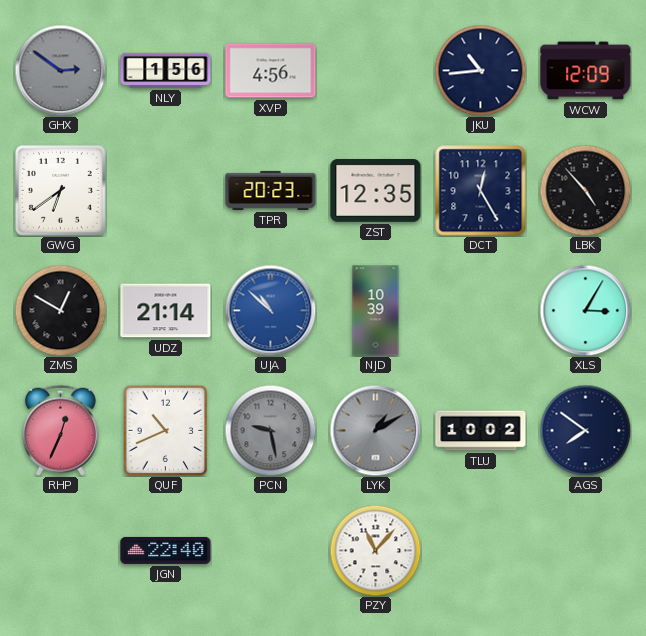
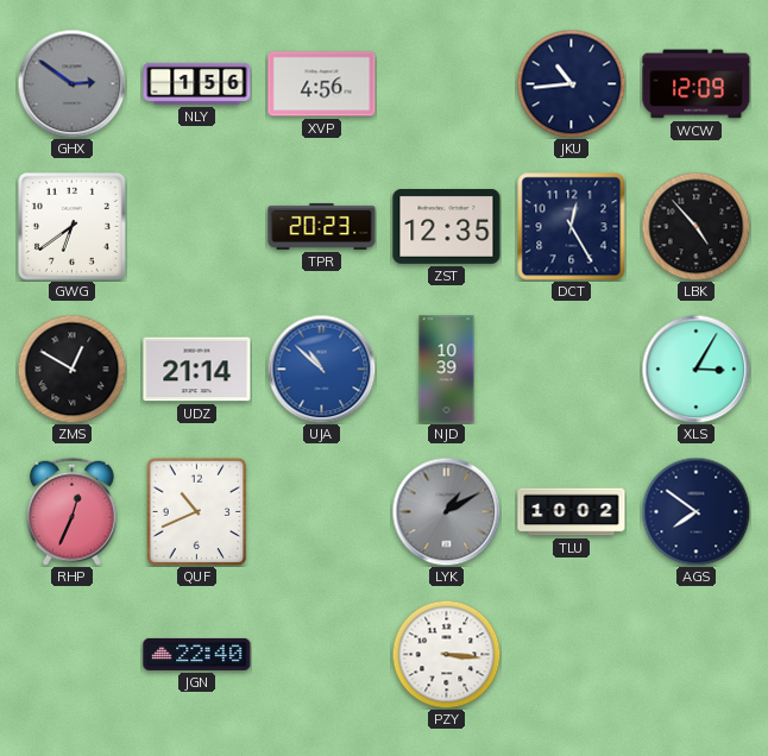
PCN: 9:28 -> none (270, 430)
PZY: 11:07 -> 3:16 (446, 654)
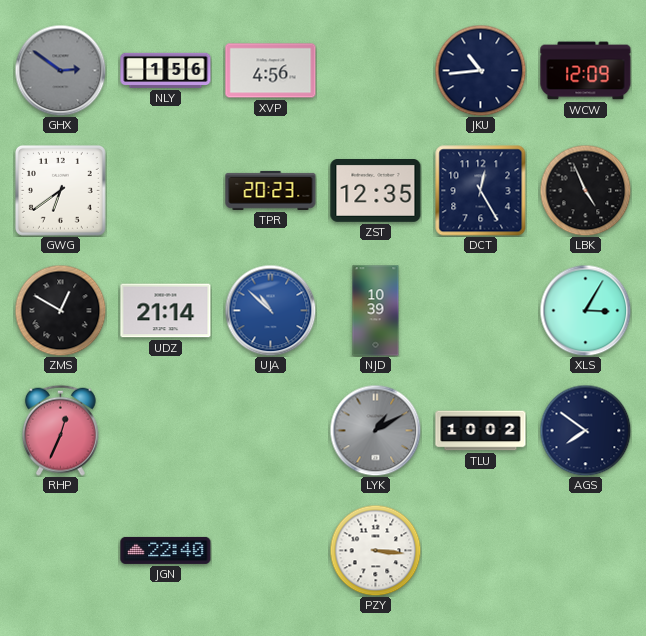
LBK: 4:53 -> 4:56 (585, 190)
QUF: 10:41 -> none (197, 511)
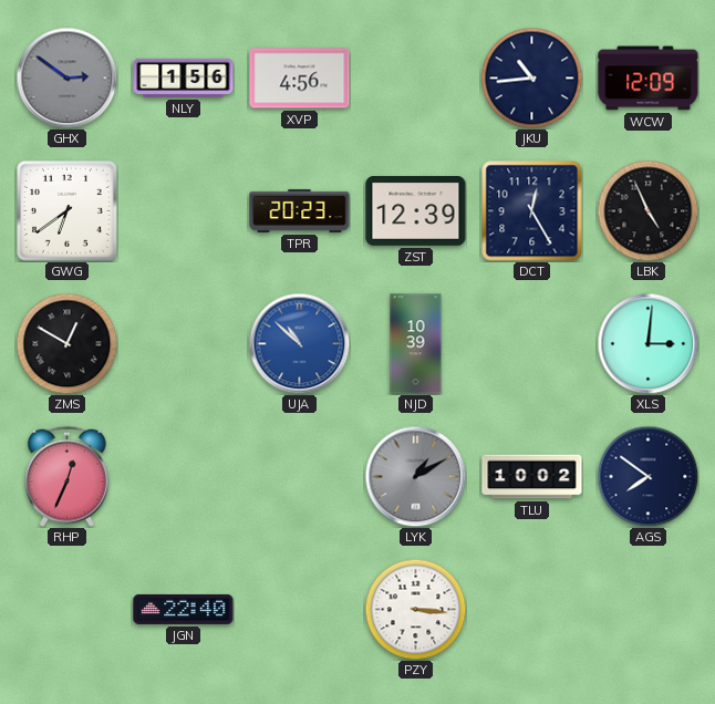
ZST: 12:35 -> 12:39 (416, 211)
UDZ: 21:14 -> none (166, 311)
XLS: 3:05 -> 3:01 (647, 343)
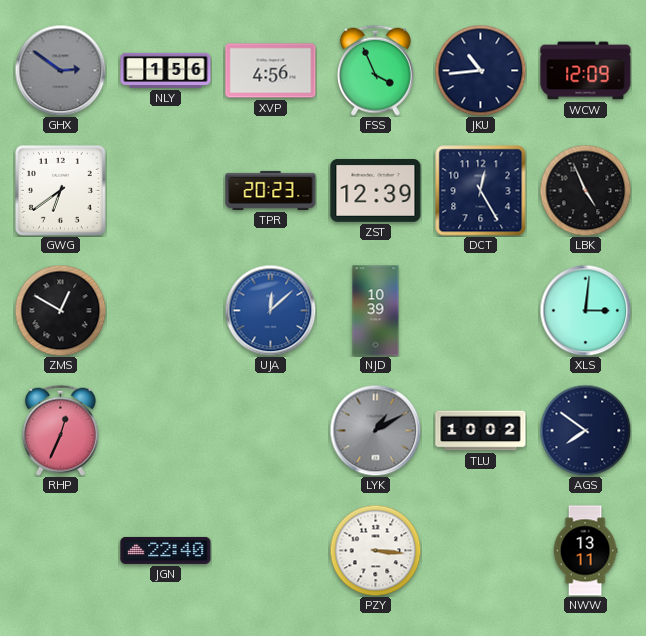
FSS: none -> 3:56 (375, 70)
UJA: 10:52 -> 12:08 (270, 310)
NWW: none -> 13:11 (585, 551)
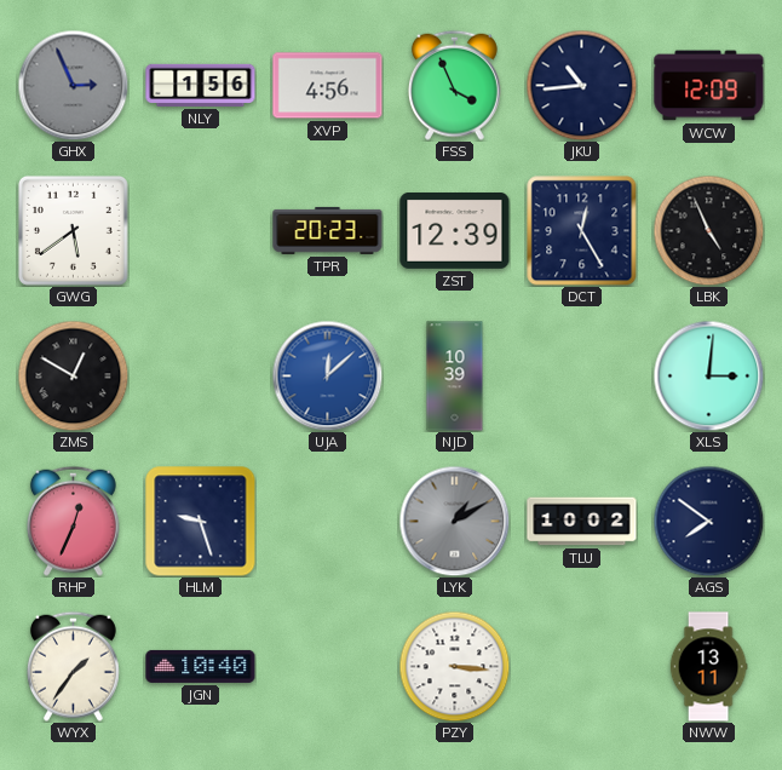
GHX: 2:51 -> 2:56 (73, 85)
GWG: 6:39 -> 5:39 (73, 230)
HLM: none -> 9:27 (201, 522)
WYX: none -> 1:36 (73, 666)
JGN: 22:40 -> 10:40 (201, 666)
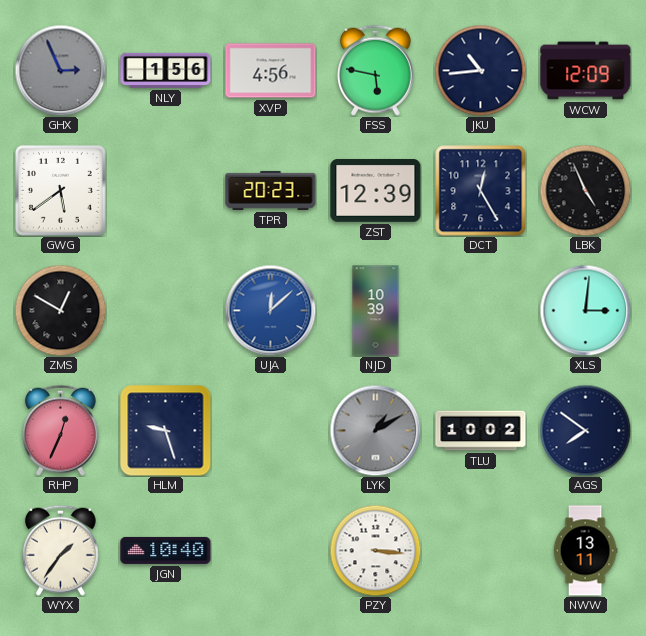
FSS: 3:56 -> 5:47 (375, 70)
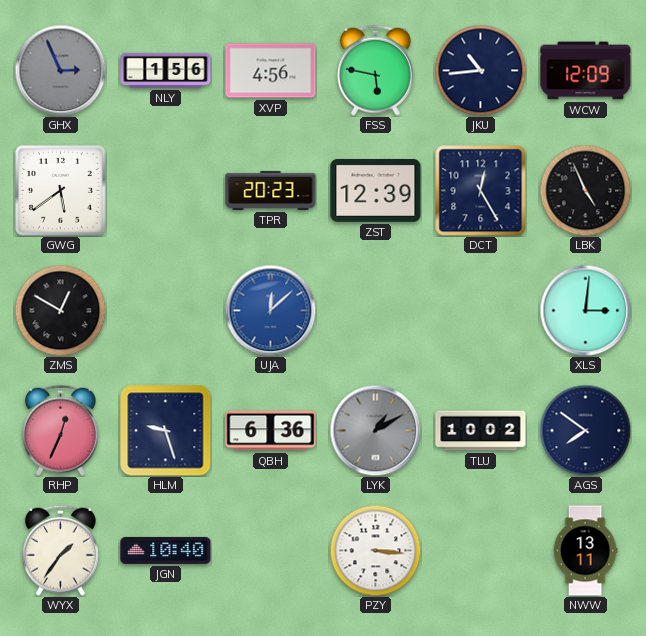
NJD: 10:39 -> none (376, 311)
QBH: none -> 6:36 (271, 431)
